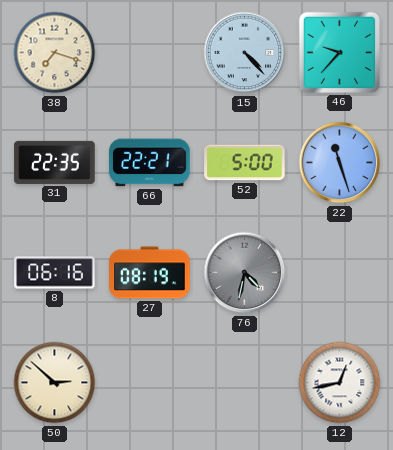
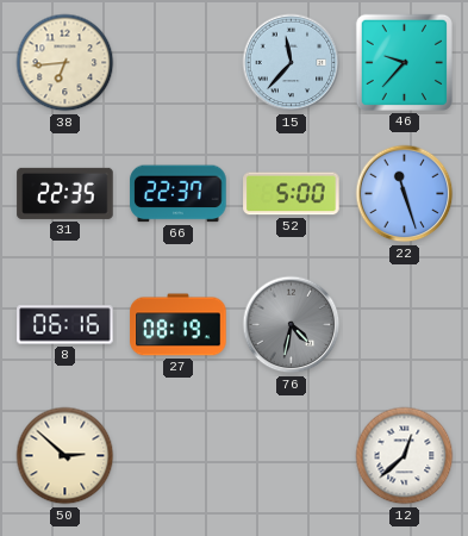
38: 7:18 -> 6:44 (65, 63)
15: 4:23 -> 11:37 (292, 63)
66: 22:21 -> 22:37 (179, 194)
12: 12:43 -> 12:38 (405, 456)
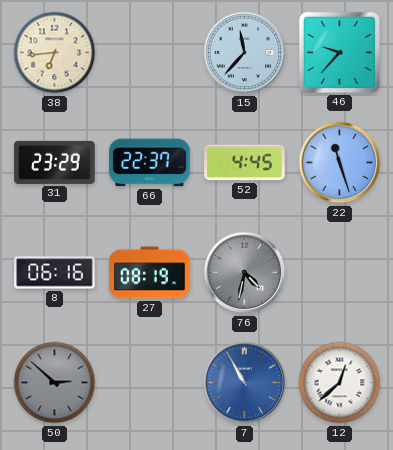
31: 22:35 -> 23:29 (55, 162)
52: 5:00 -> 4:45 (245, 163)
50 dial: cream -> grey (55, 383)
7: none -> 10:55 (245, 383)
